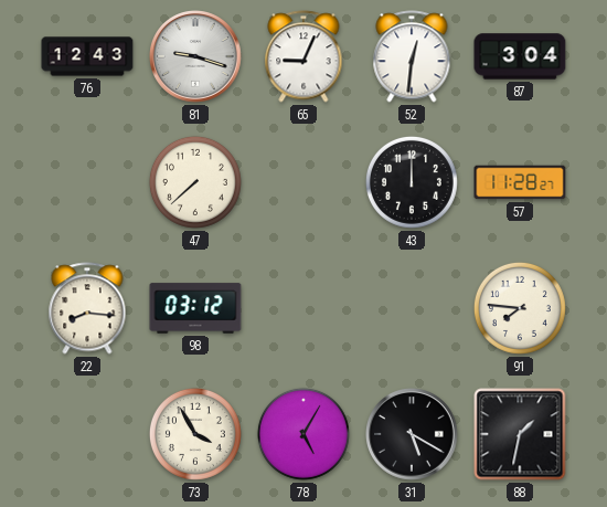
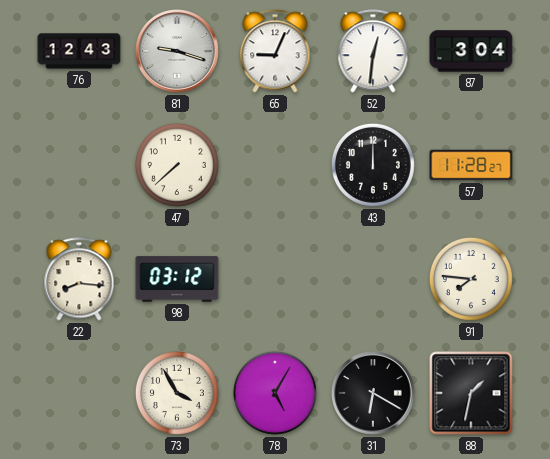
31: 5:20 -> 6:20 (374, 394)
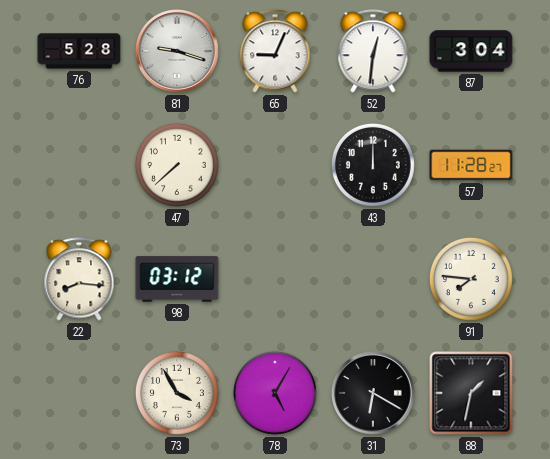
76: 12:43 -> 5:28 (79, 51)
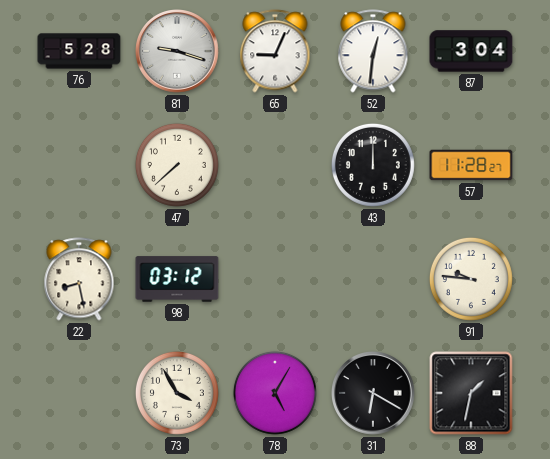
22: 8:16 -> 8:28 (79, 279)
91: 7:46 -> 9:46 (471, 279)
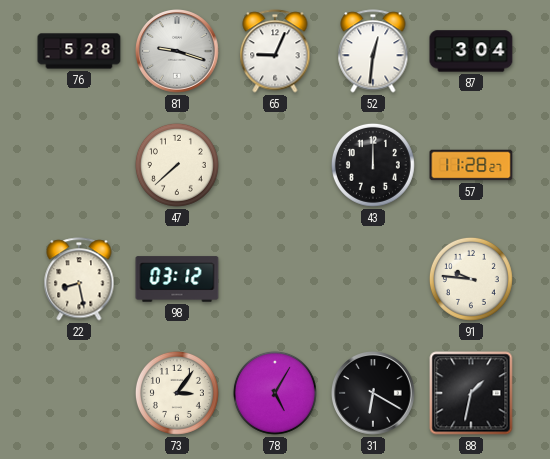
73: 3:55 -> 3:06 (177, 393)
